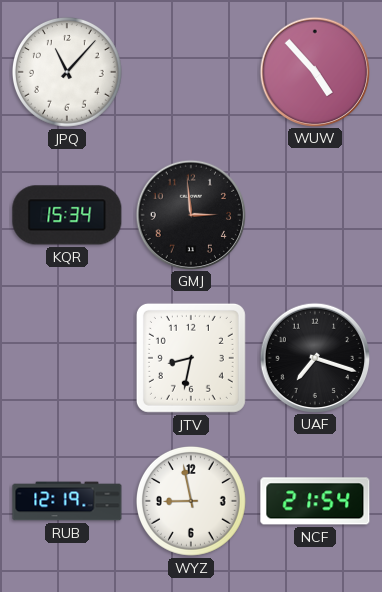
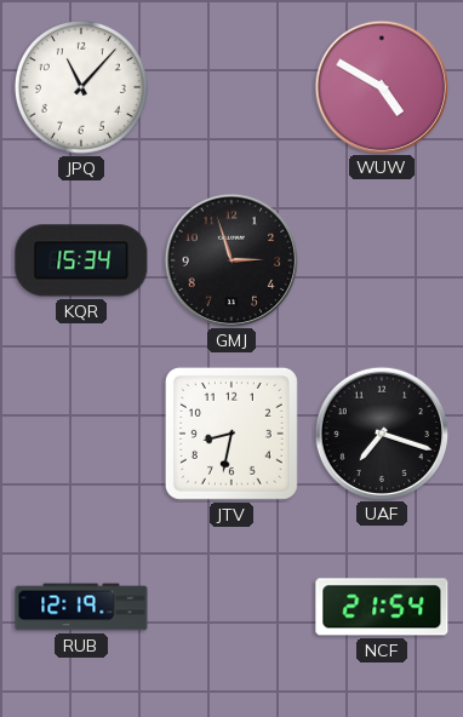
WUW: 4:53 -> 4:50 (381, 86)
GMJ: 2:59 -> 2:57 (230, 259)
WYZ: 8:58 -> none (191, 501)
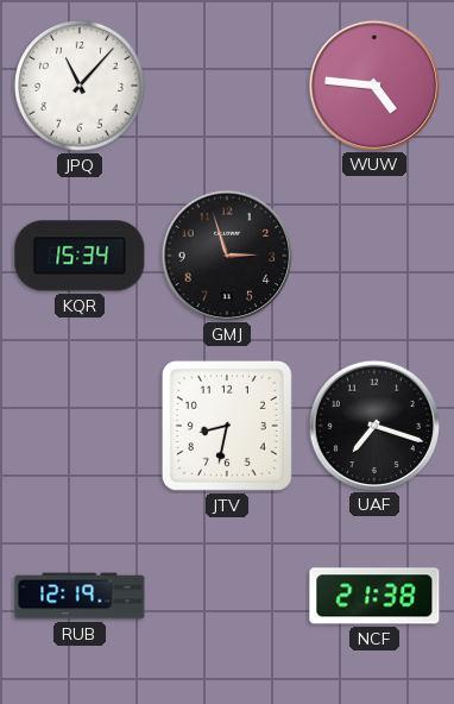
WUW: 4:50 -> 4:46 (373, 84)
NCF: 21:54 -> 21:38 (374, 596)
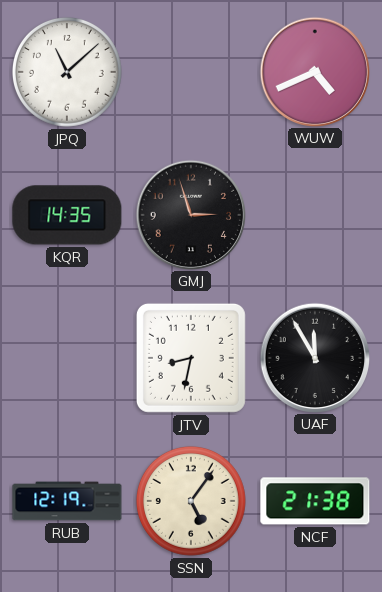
JPQ: 11:07 -> 11:08 (67, 72)
WUW: 4:46 -> 4:41 (314, 71)
KQR: 15:34 -> 14:35 (67, 215)
UAF: 7:18 -> 11:55 (314, 357)
SSN: none -> 5:06 (191, 501)
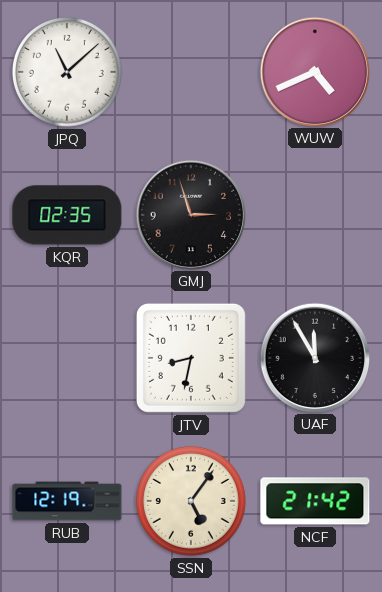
KQR: 14:35 -> 02:35 (67, 215)
NCF: 21:38 -> 21:42 (315, 501)
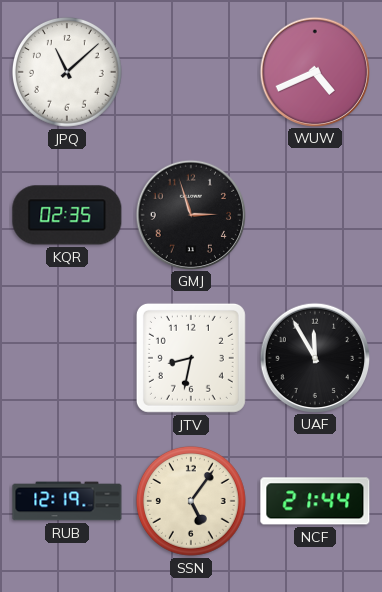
NCF: 21:42 -> 21:44 (315, 501)
